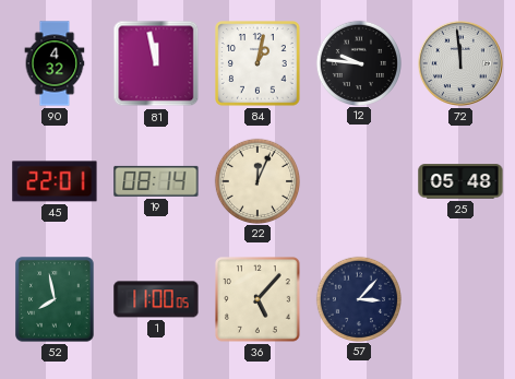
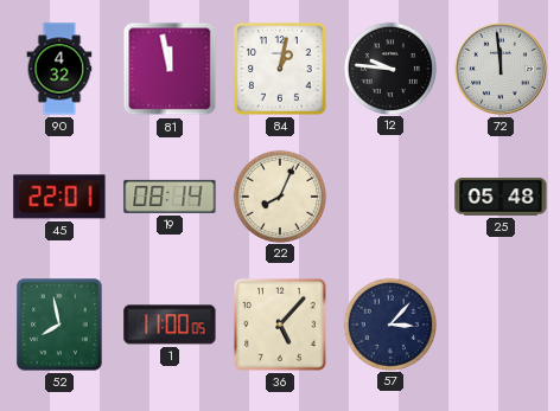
22: 12:04 -> 8:04 (279, 195)
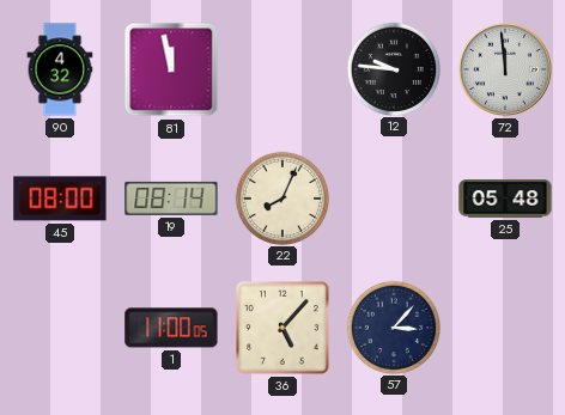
84: 1:02 -> none (280, 69)
45: 22:01 -> 08:00 (60, 199)
52: 7:58 -> none (59, 325)
